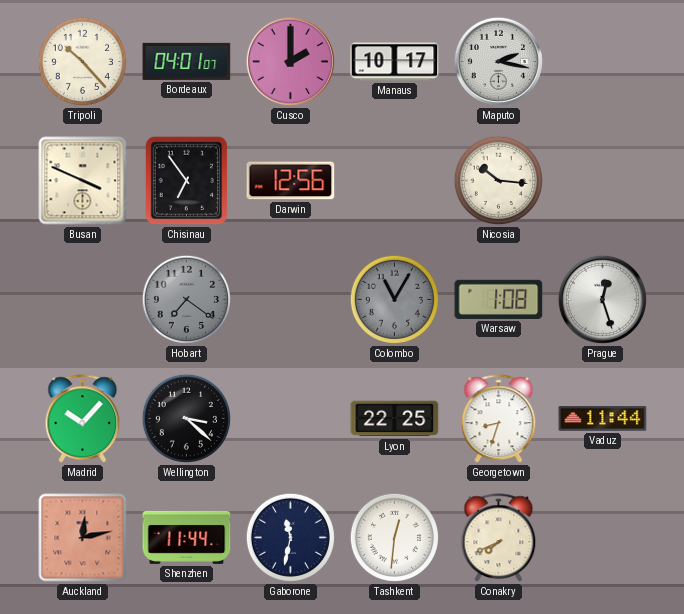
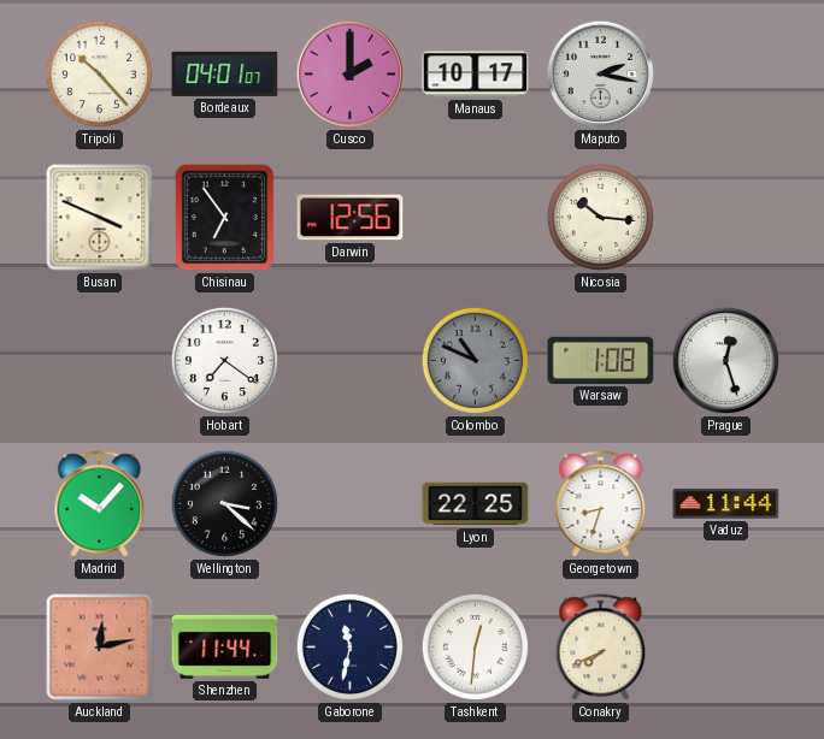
Hobart dial: grey -> white (224, 360)
Colombo: 11:05 -> 10:49 (475, 360)
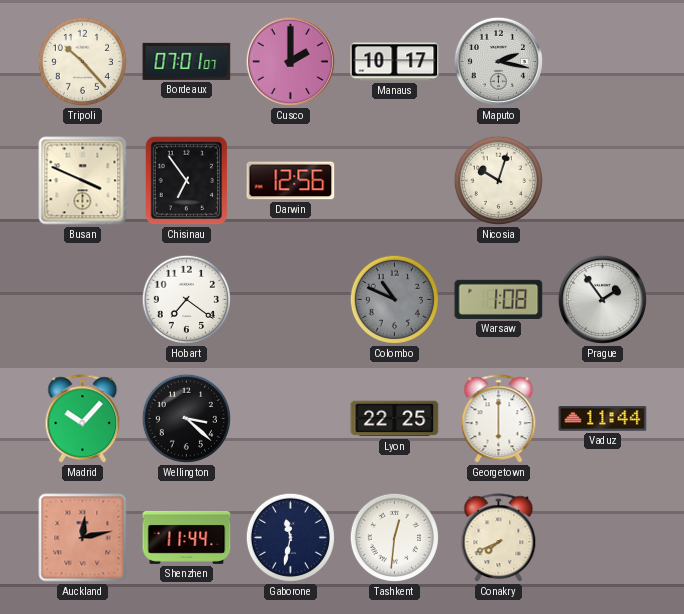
Bordeaux: 04:01 -> 07:01 (187, 61)
Nicosia: 10:16 -> 10:03 (498, 180)
Prague: 12:27 -> 1:54 (602, 299)
Georgetown: 8:33 -> 6:00 (499, 419)
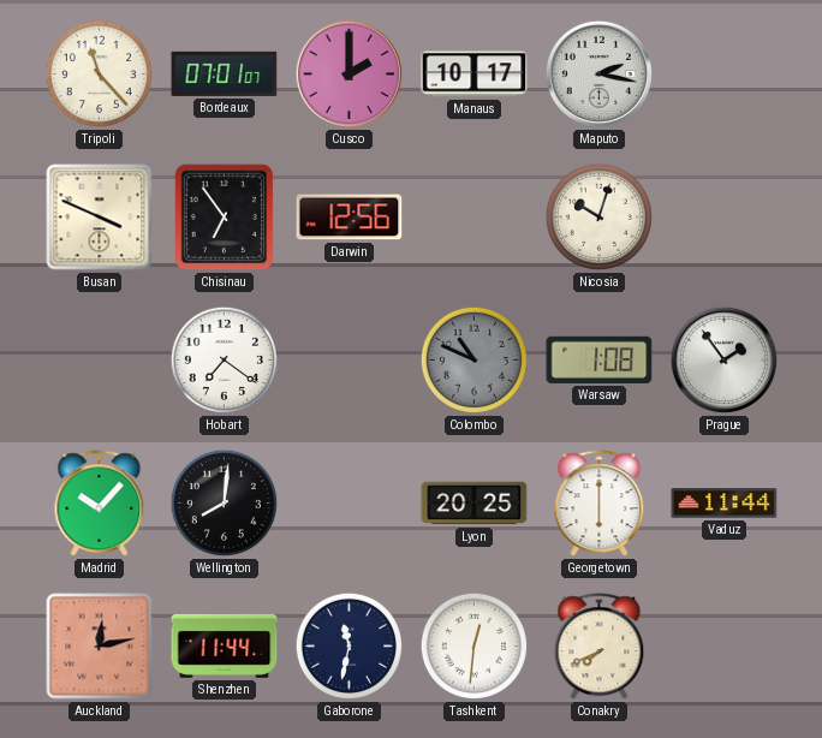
Tripoli: 10:23 -> 11:23 (99, 73)
Wellington: 3:22 -> 8:01 (224, 502)
Lyon: 22:25 -> 20:25 (475, 504)
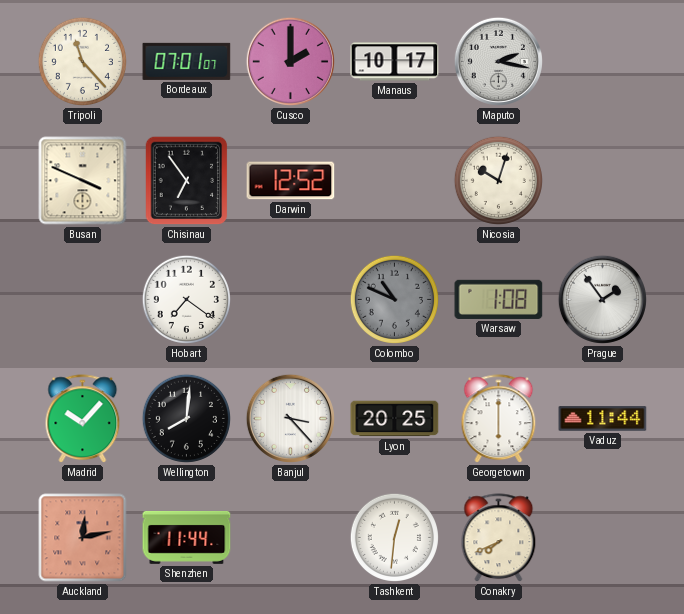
Darwin: 12:56 -> 12:52 (291, 181)
Banjul: none -> 3:23 (290, 418)
Gaborone: 11:32 -> none (349, 645)
